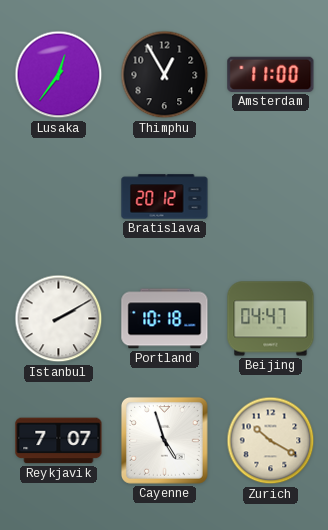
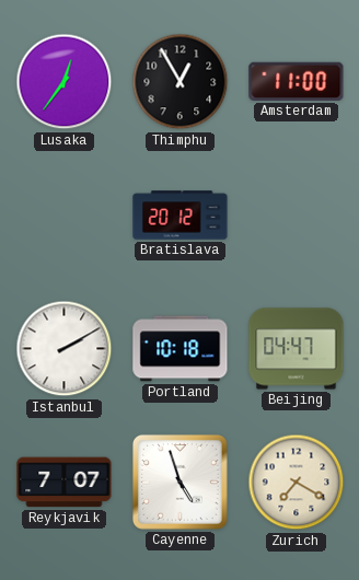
Zurich: 10:20 -> 7:20 (297, 483)
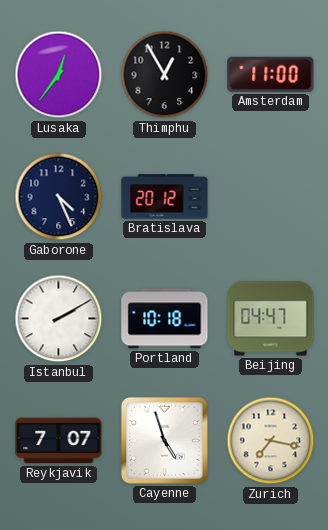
Gaborone: none -> 4:26 (59, 197)
Zurich: 7:20 -> 7:17 (271, 441)
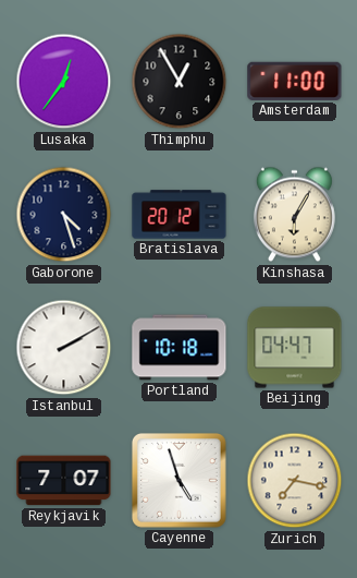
Gaborone: 4:26 -> 4:27 (64, 215)
Kinshasa: none -> 6:05 (294, 215)
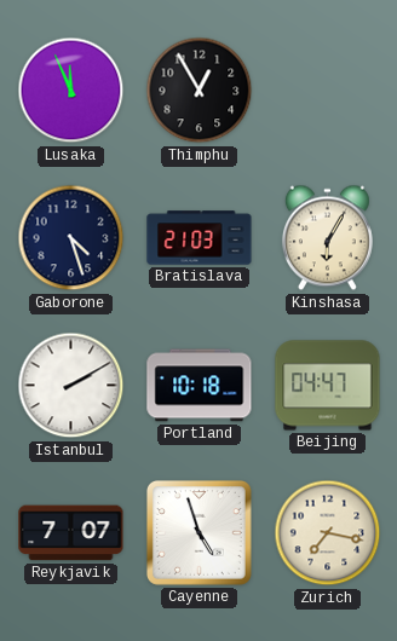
Lusaka: 12:36 -> 11:56 (71, 91)
Amsterdam: 11:00 -> none (295, 81)
Bratislava: 20:12 -> 21:03 (200, 238)
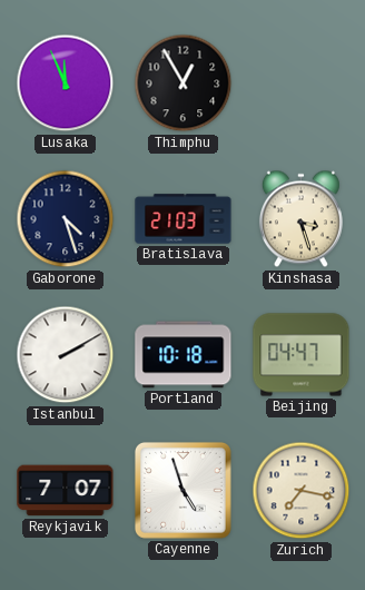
Kinshasa: 6:05 -> 3:27 (300, 219)
